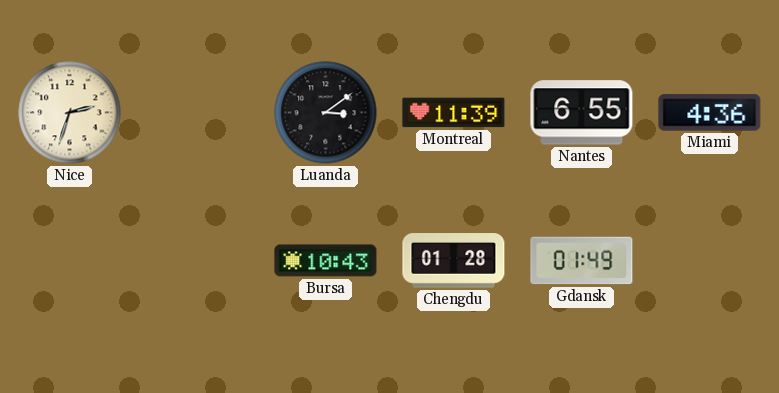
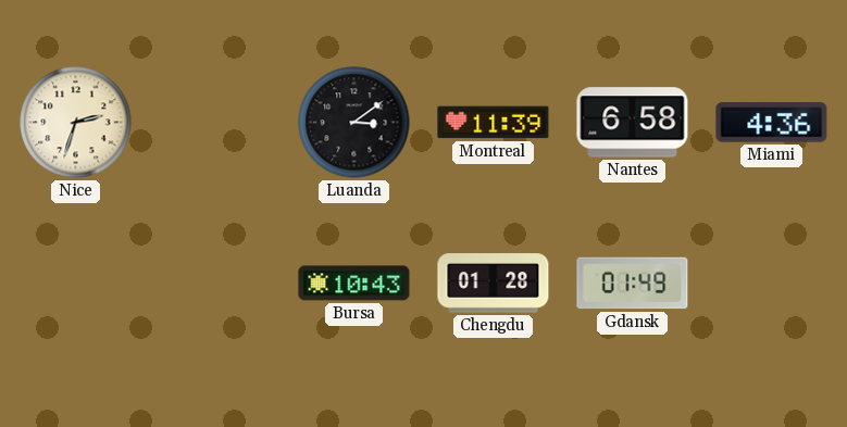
Nantes: 6:55 -> 6:58 (633, 123)
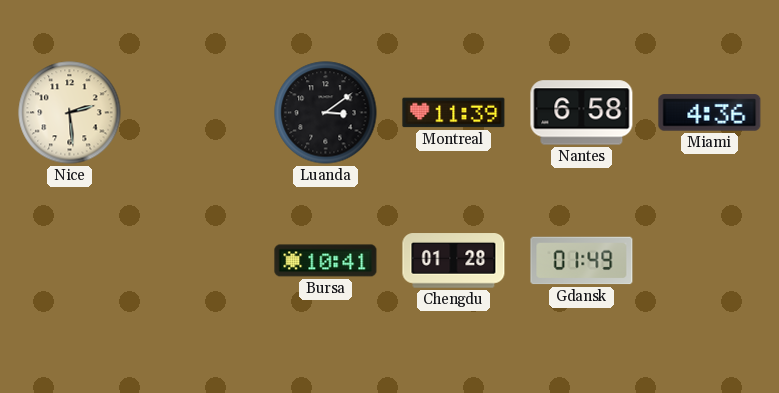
Nice: 2:33 -> 2:29 (70, 113)
Bursa: 10:43 -> 10:41 (326, 261)
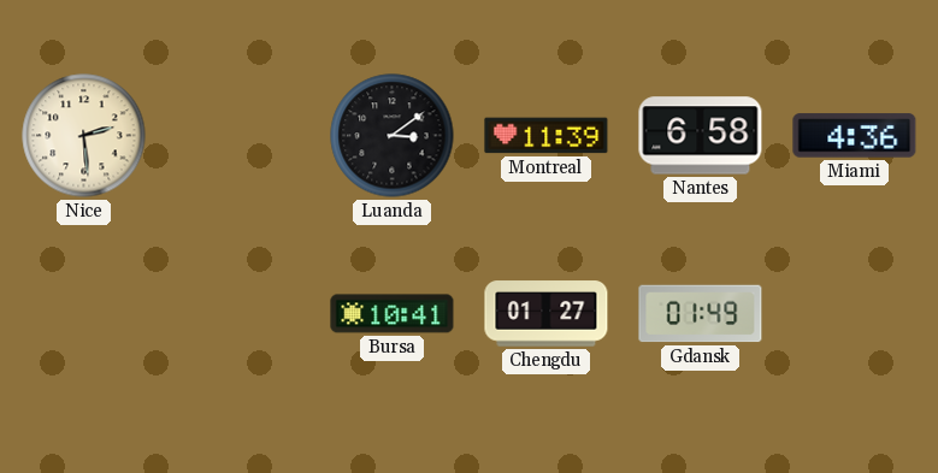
Chengdu: 01:28 -> 01:27 (547, 314)
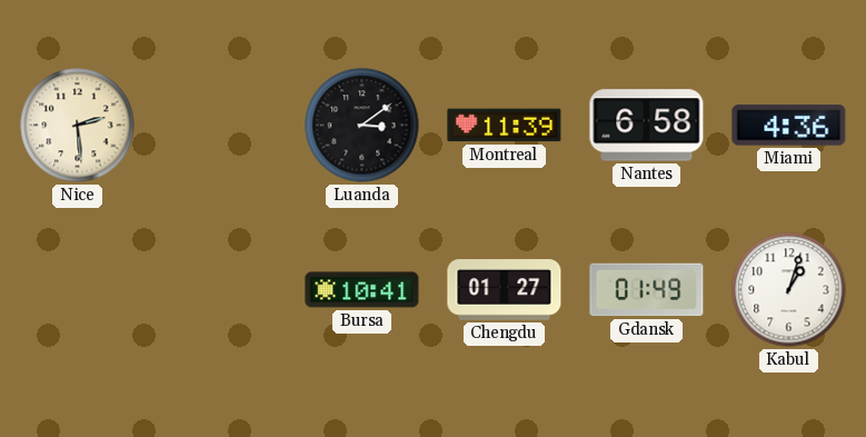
Kabul: none -> 1:03 (789, 290)
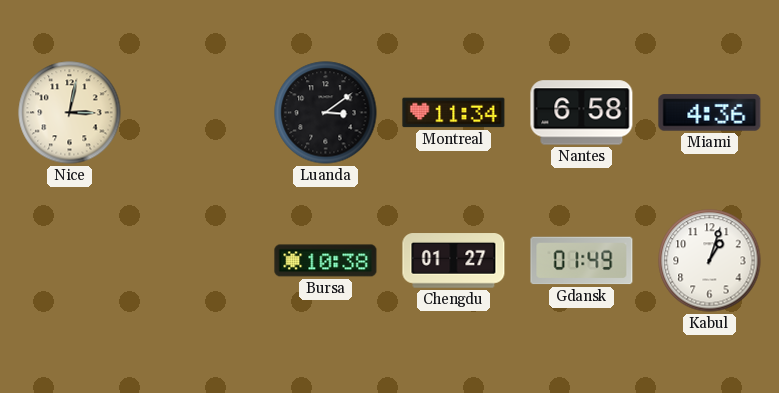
Nice: 2:29 -> 3:02 (70, 113)
Montreal: 11:39 -> 11:34 (454, 113)
Bursa: 10:41 -> 10:38 (326, 261)
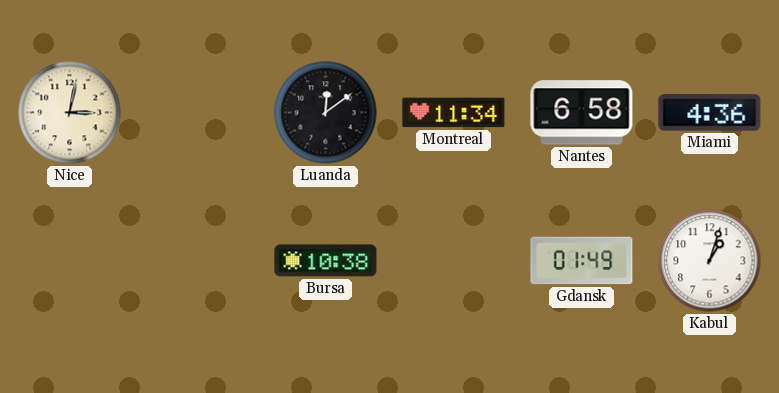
Luanda: 3:09 -> 12:09 (326, 113)
Chengdu: 01:27 -> none (454, 261)
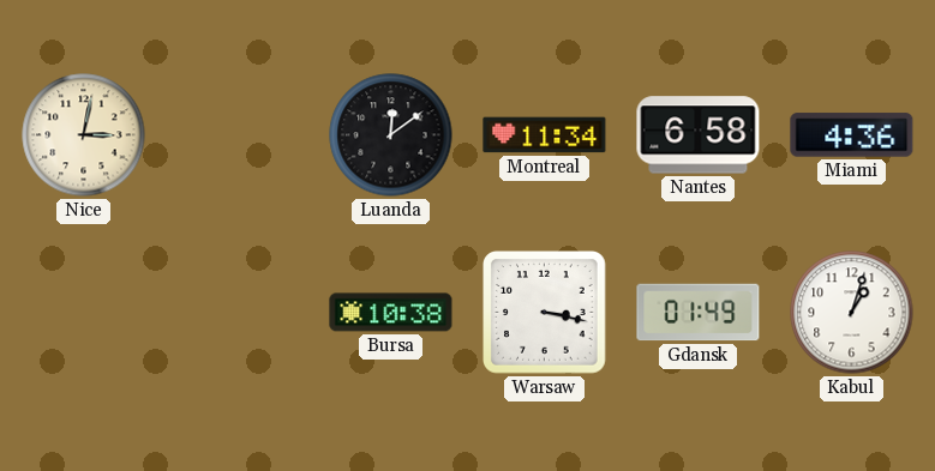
Warsaw: none -> 3:17 (545, 313)
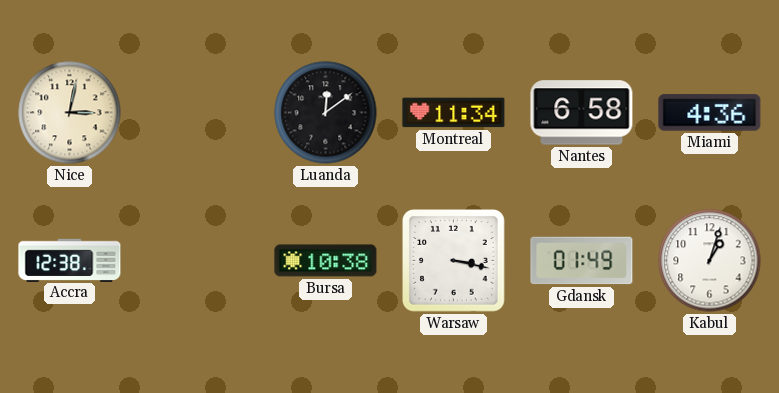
Accra: none -> 12:38 (70, 260)
